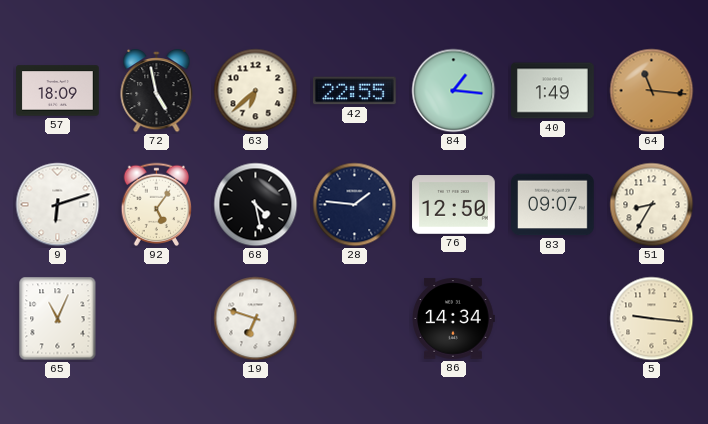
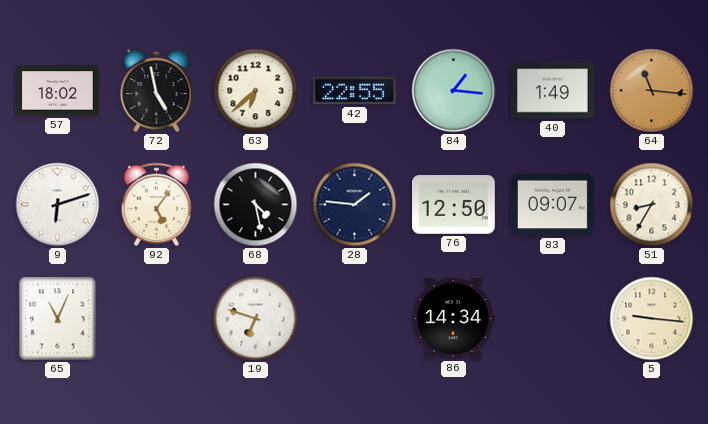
57: 18:09 -> 18:02 (58, 91)
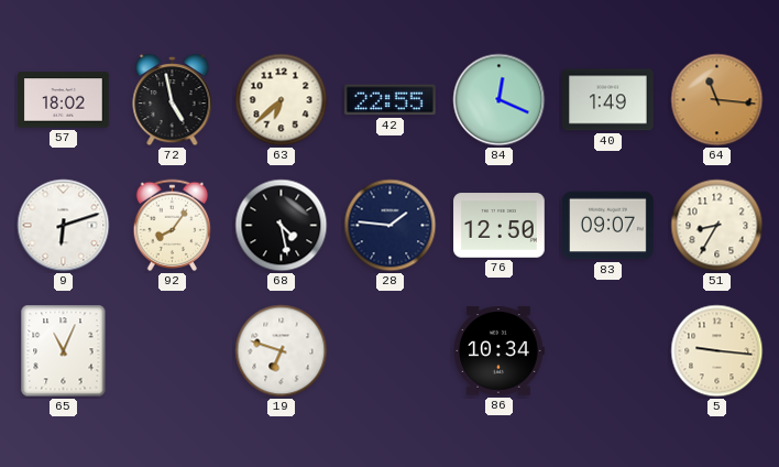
84: 1:16 -> 12:19 (500, 100)
92: 5:06 -> 8:06 (173, 226)
86: 14:34 -> 10:34 (498, 351)
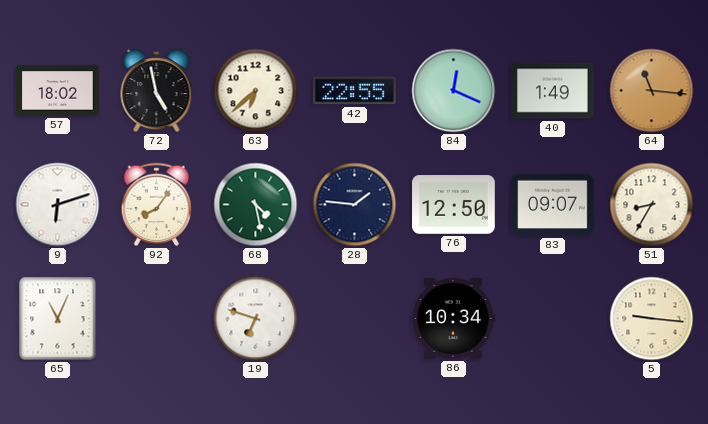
68 dial: black -> green (256, 205)
